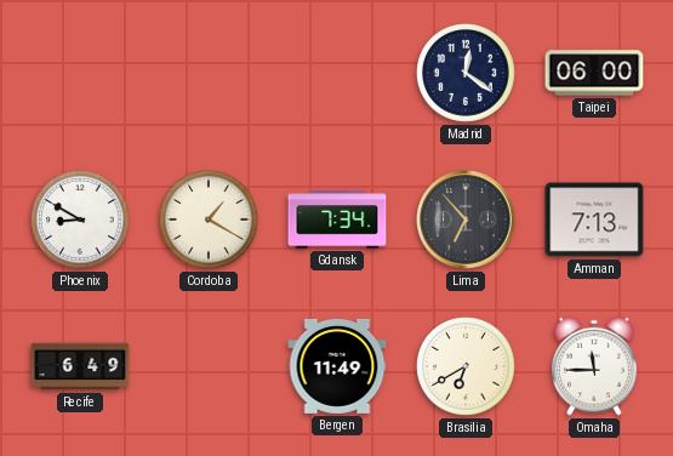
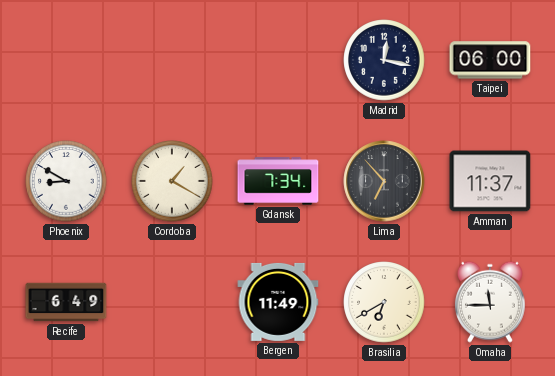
Madrid: 12:21 -> 12:17 (384, 60)
Amman: 7:13 -> 11:37 (490, 181)
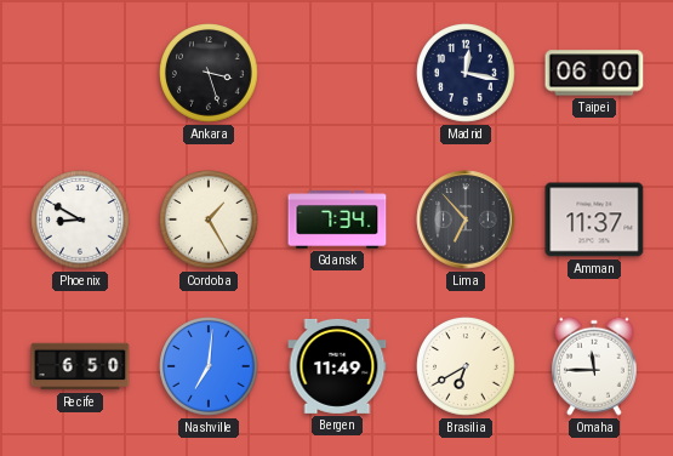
Ankara: none -> 3:27 (209, 73)
Cordoba: 1:20 -> 1:25 (209, 220)
Recife: 6:49 -> 6:50 (80, 366)
Nashville: none -> 7:01 (209, 366)
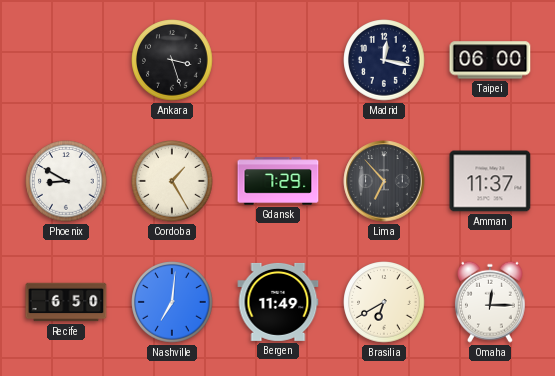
Gdansk: 7:34 -> 7:29 (278, 181)
Omaha: 11:45 -> 12:15 (490, 302)
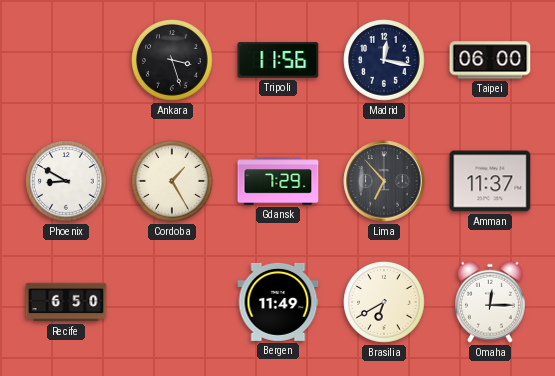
Tripoli: none -> 11:56 (278, 60)
Nashville: 7:01 -> none (172, 302)
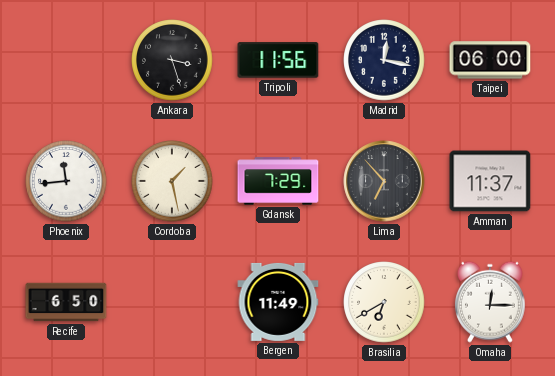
Phoenix: 8:50 -> 11:44 (66, 181)
Cordoba: 1:25 -> 1:28 (172, 181)
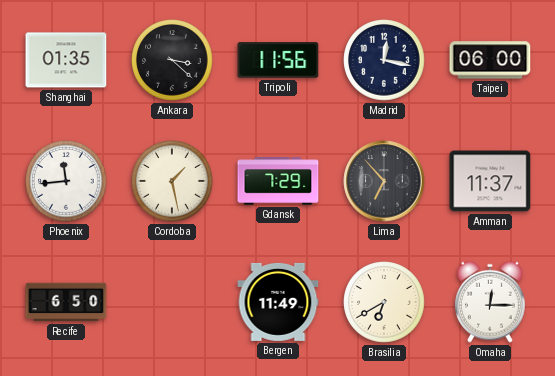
Shanghai: none -> 01:35 (66, 60)
Ankara: 3:27 -> 3:22 (172, 60)
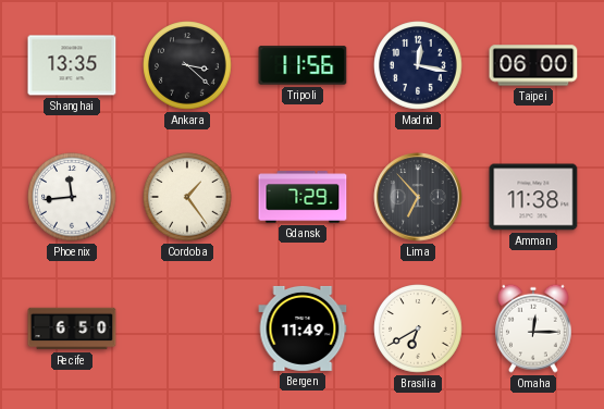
Shanghai: 01:35 -> 13:35 (72, 65)
Cordoba: 1:28 -> 1:24 (187, 197)
Amman: 11:37 -> 11:38 (533, 197)
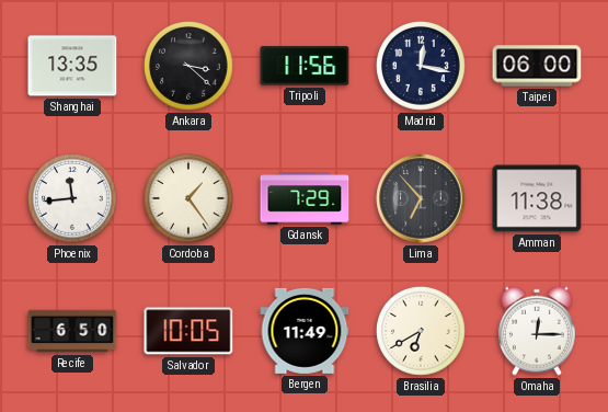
Salvador: none -> 10:05 (188, 331)
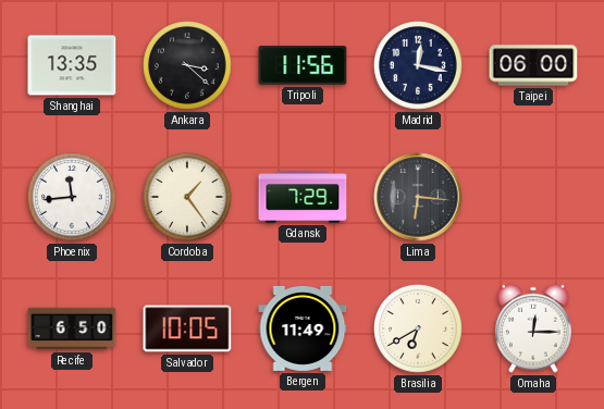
Lima: 6:53 -> 6:16 (418, 197)
Amman: 11:38 -> none (537, 198)
